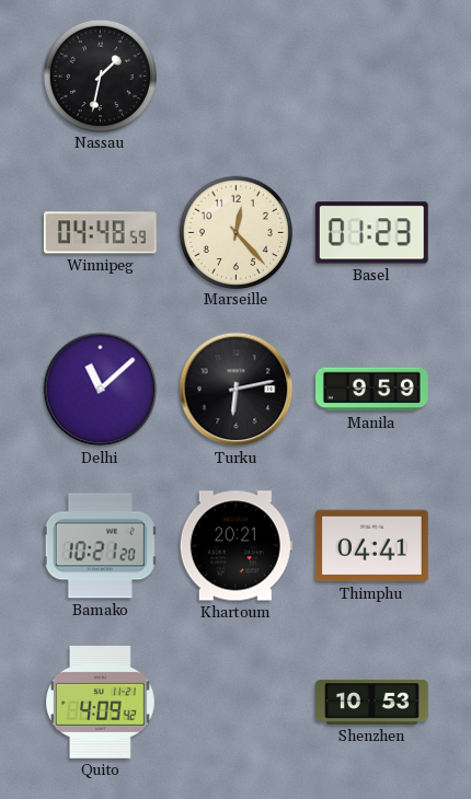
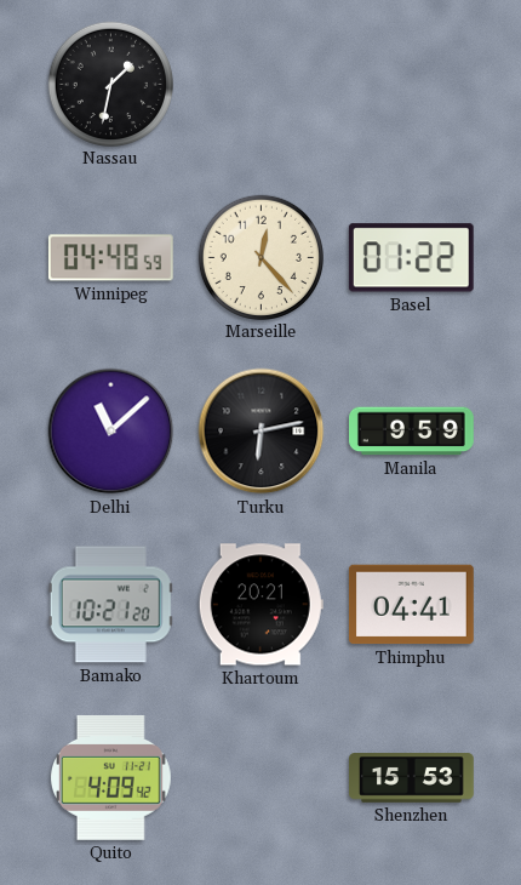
Basel: 01:23 -> 01:22 (411, 258)
Shenzhen: 10:53 -> 15:53 (412, 778)
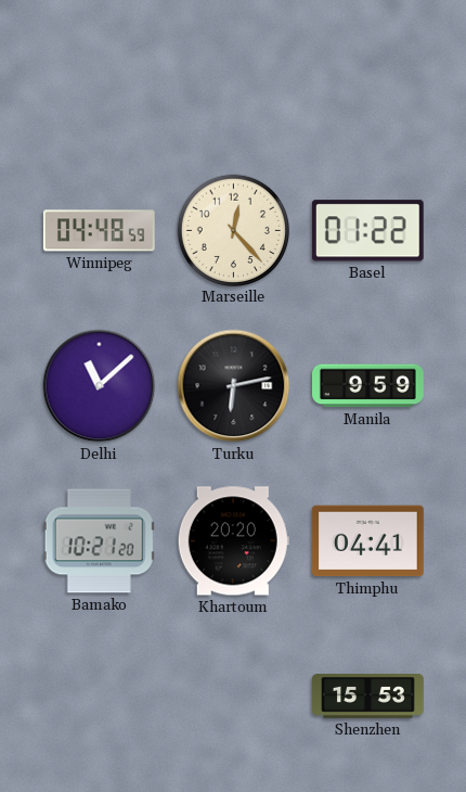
Nassau: 1:32 -> none (110, 84)
Khartoum: 20:21 -> 20:20 (233, 541)
Quito: 4:09 -> none (110, 777)
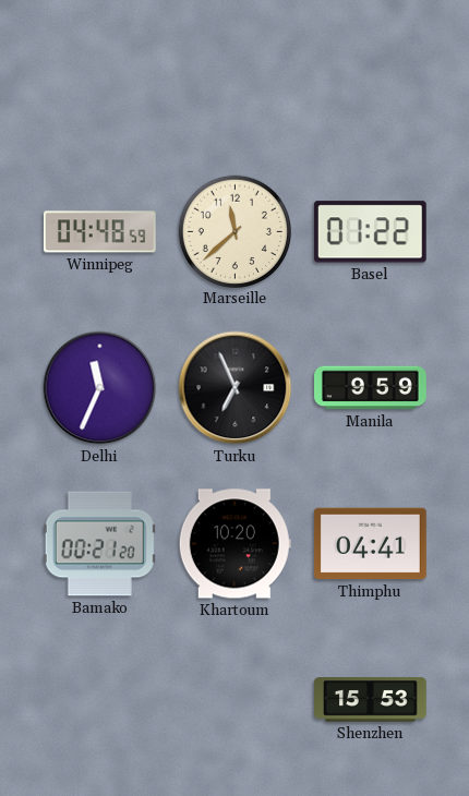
Marseille: 12:23 -> 11:38 (234, 231)
Delhi: 11:08 -> 11:34 (100, 388)
Turku: 6:13 -> 6:56 (236, 388)
Bamako: 10:21 -> 00:21 (99, 544)
Khartoum: 20:20 -> 10:20 (234, 544)
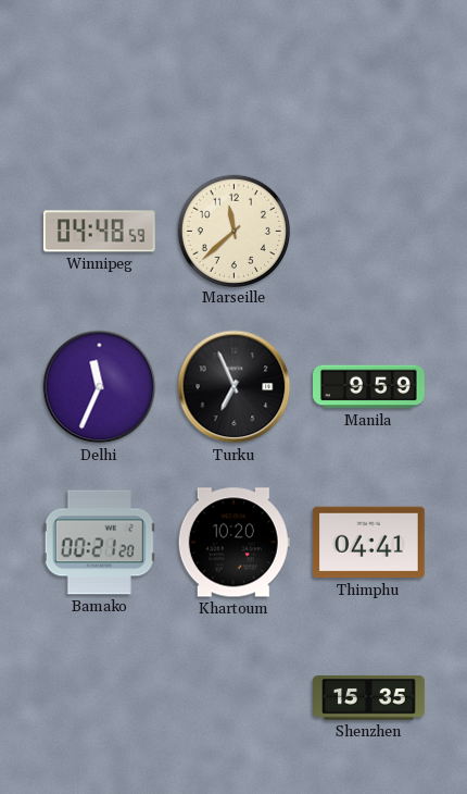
Basel: 01:22 -> none (370, 232)
Shenzhen: 15:53 -> 15:35 (369, 698)
